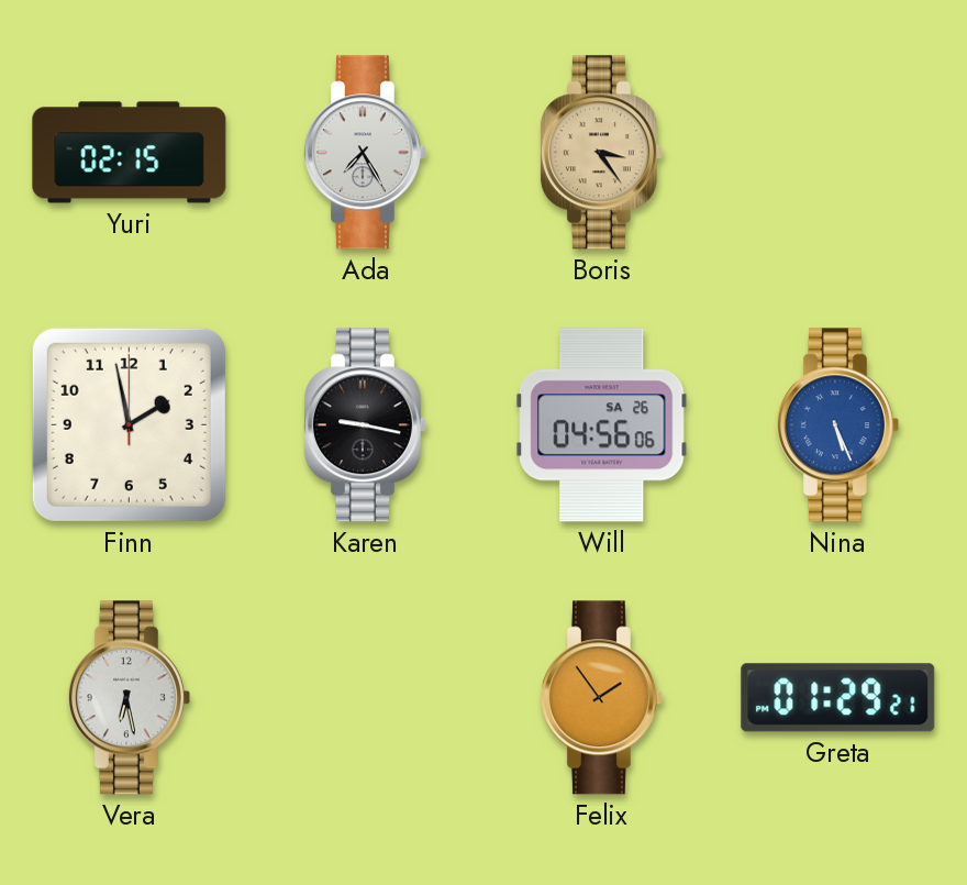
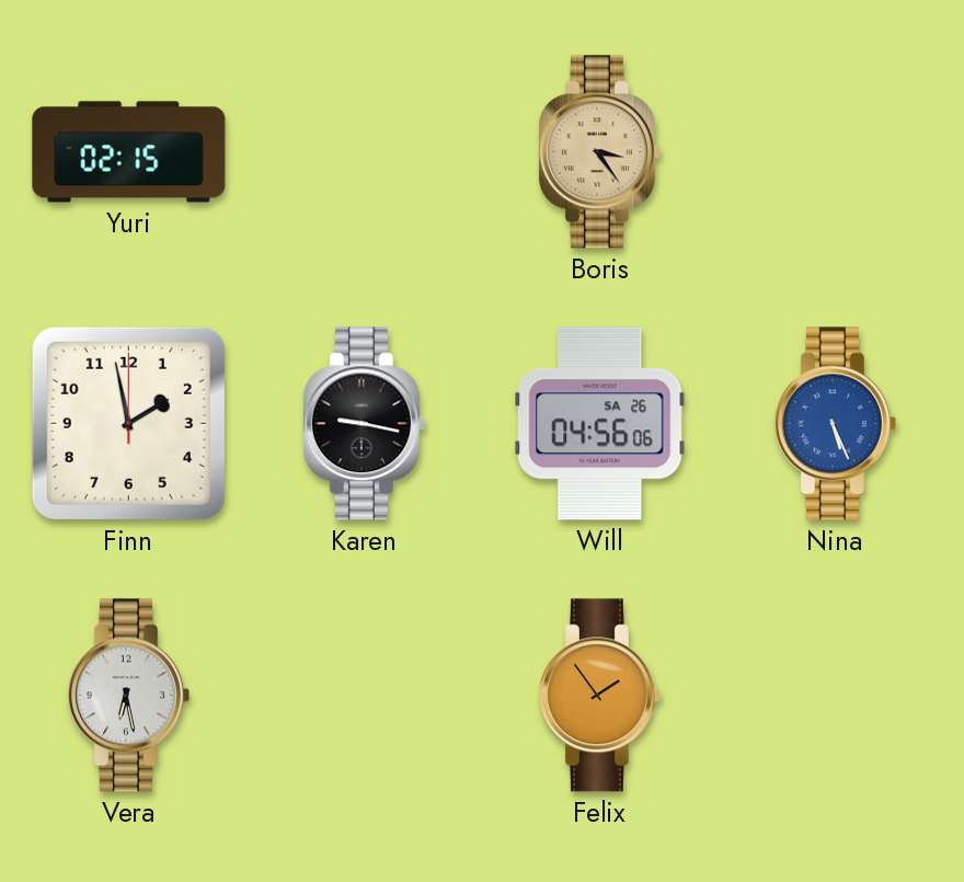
Ada: 7:25 -> none (365, 153)
Greta: 01:29 -> none (838, 698)
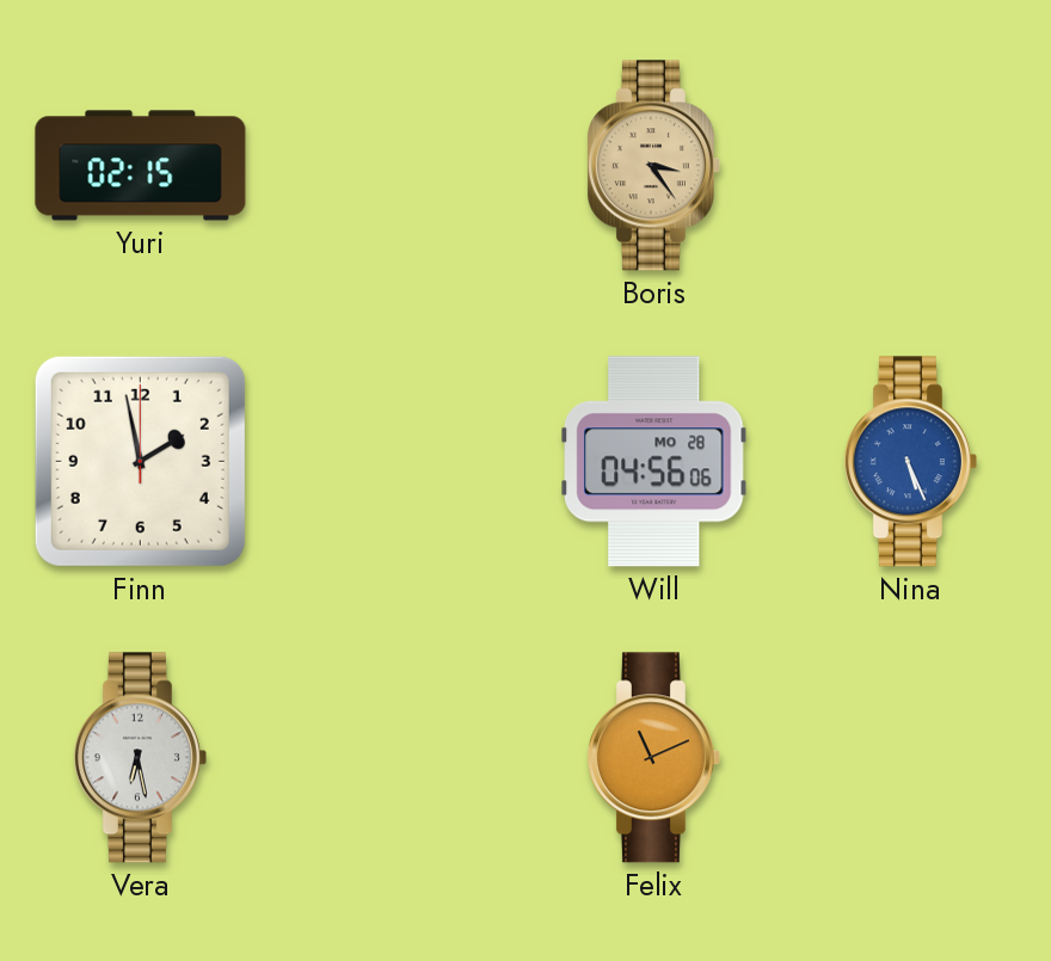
Karen: 9:17 -> none (364, 424)
Will date: SA 26 -> MO 28 (654, 462)
Felix: 1:54 -> 11:11 (653, 758)
